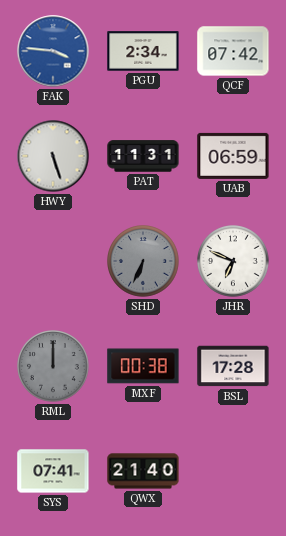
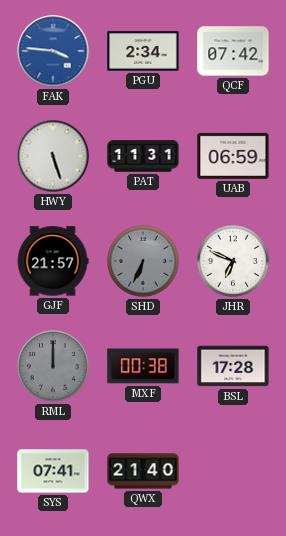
GJF: none -> 21:57 (53, 261)
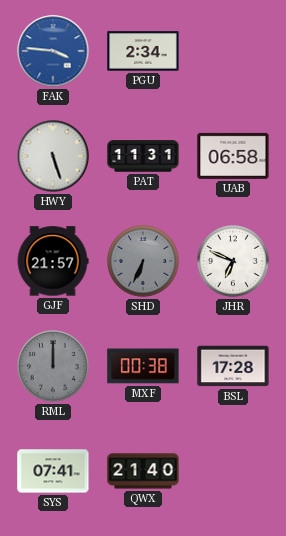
QCF: 07:42 -> none (233, 51)
UAB: 06:59 -> 06:58 (233, 156)
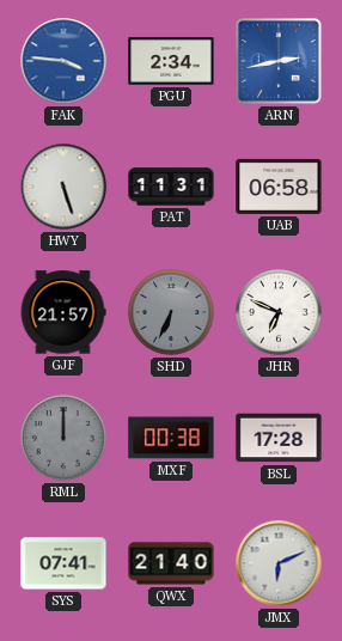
ARN: none -> 2:43 (280, 62)
JMX: none -> 6:11 (279, 563)
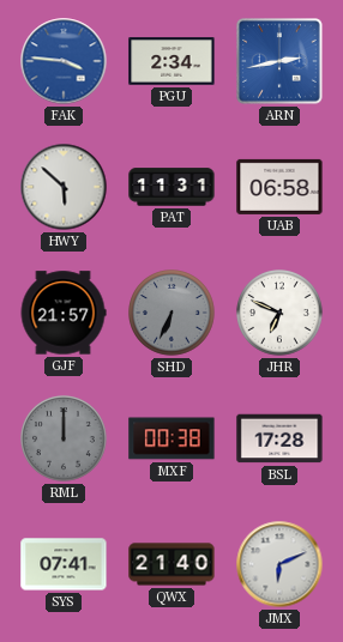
HWY: 5:27 -> 5:52 (64, 187)
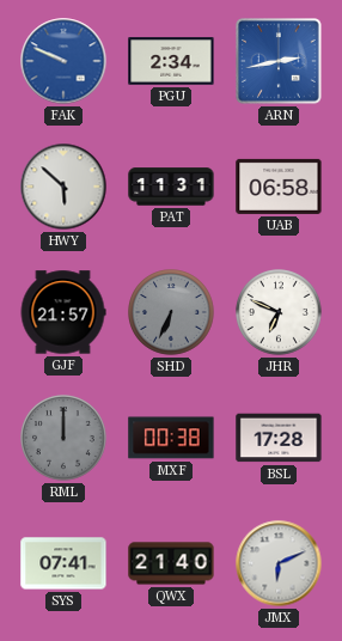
FAK: 3:46 -> 9:49 (63, 61)
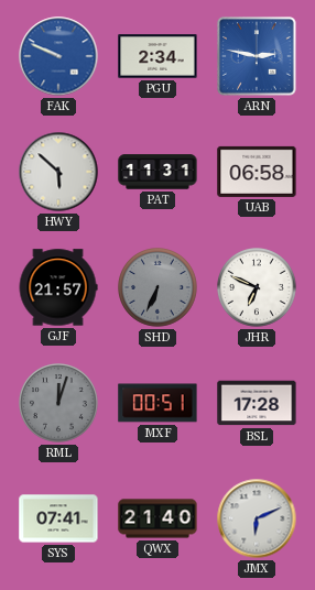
ARN: 2:43 -> 2:47 (258, 57)
RML: 12:00 -> 12:03 (59, 404)
MXF: 00:38 -> 00:51 (157, 403)
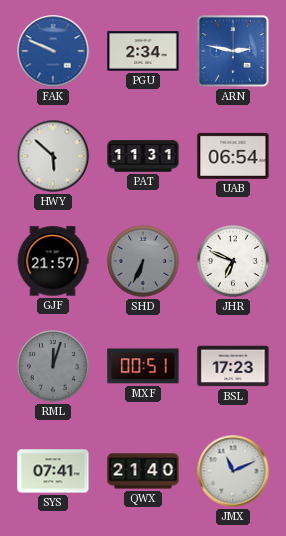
UAB: 06:58 -> 06:54 (233, 156)
BSL: 17:28 -> 17:23 (233, 366)
JMX: 6:11 -> 11:11 (233, 471)
